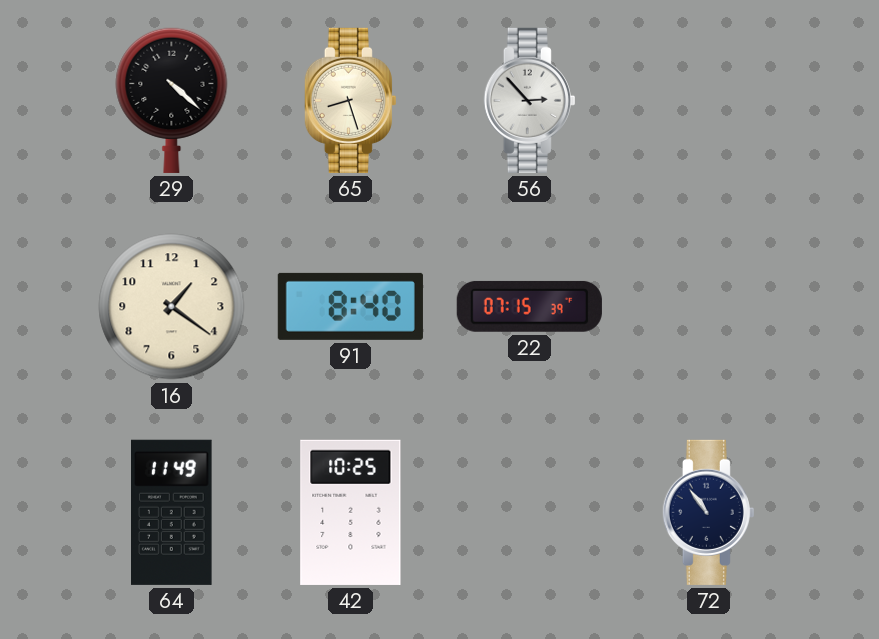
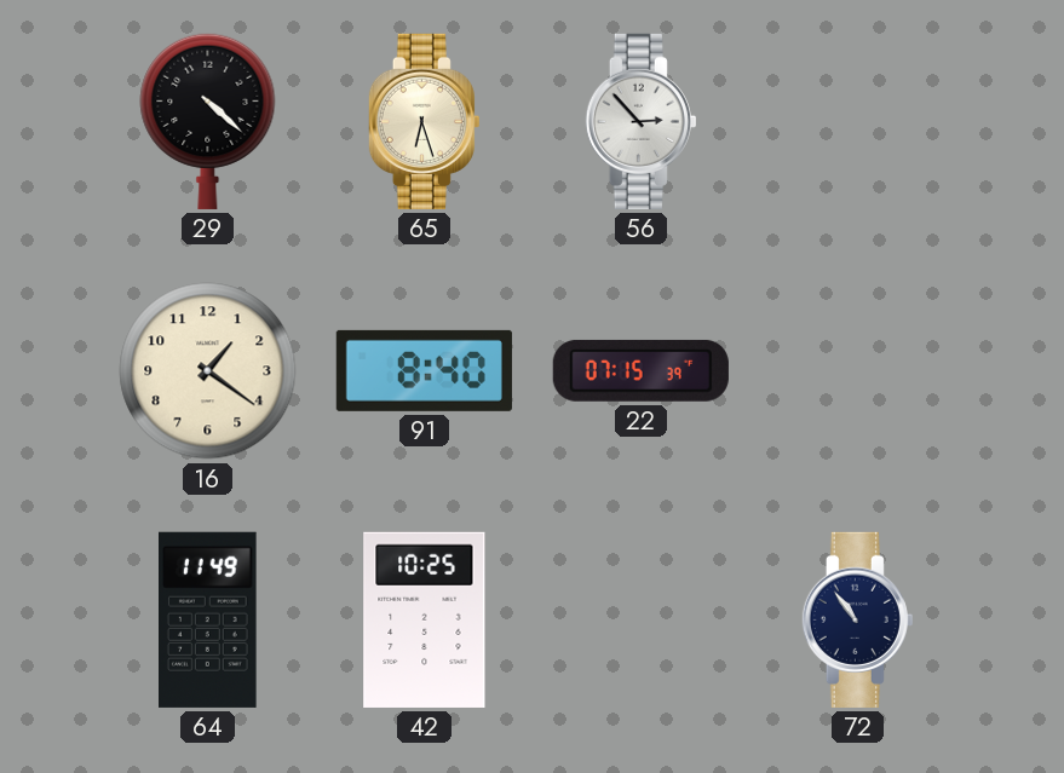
65: 8:27 -> 6:27 (424, 121)
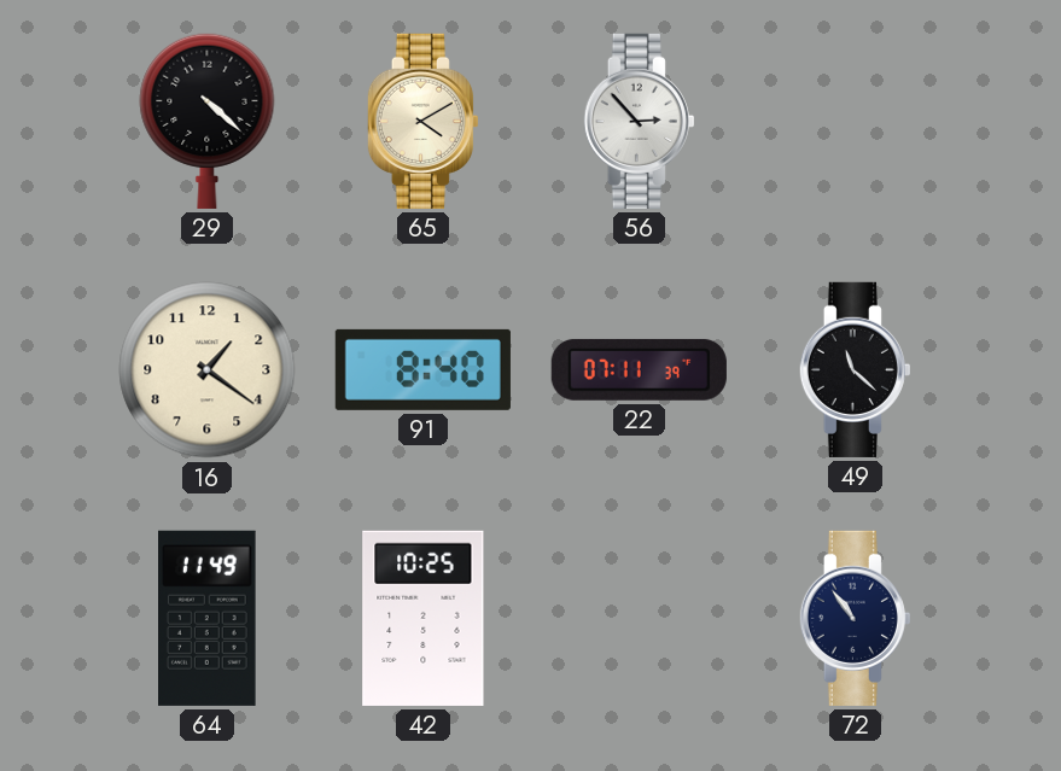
65: 6:27 -> 4:10 (422, 121)
22: 07:15 -> 07:11 (639, 369)
49: none -> 11:22 (855, 369)
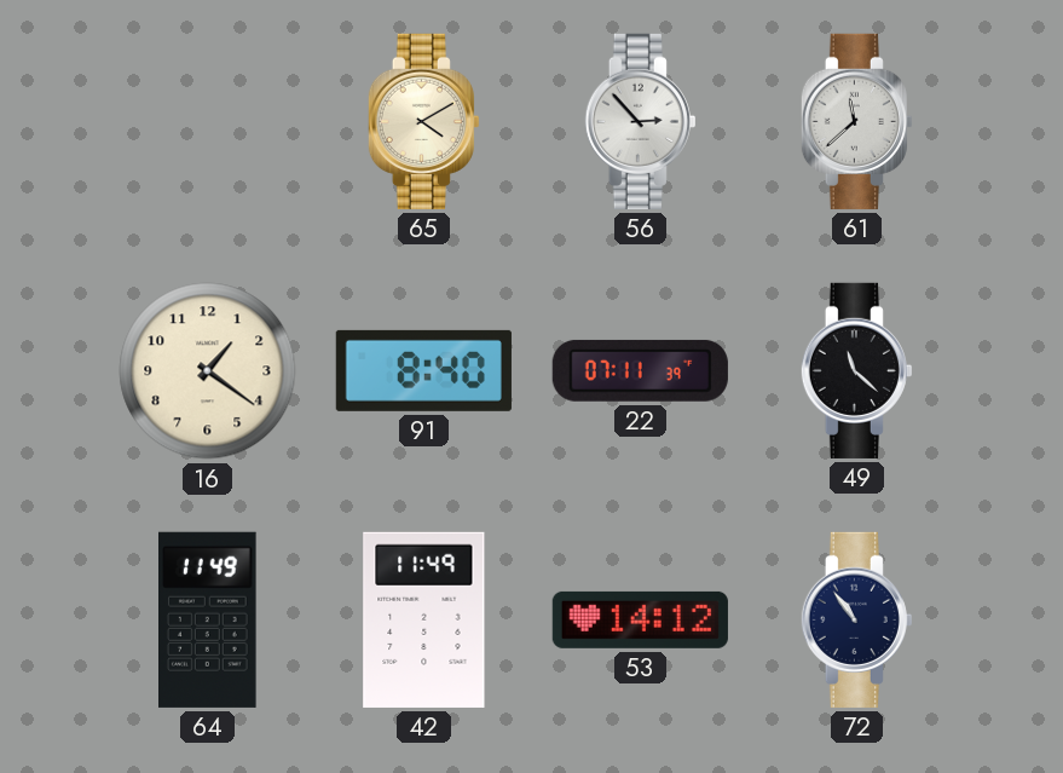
29: 4:22 -> none (208, 121)
61: none -> 11:38 (856, 121)
42: 10:25 -> 11:49 (424, 619)
53: none -> 14:12 (640, 619)
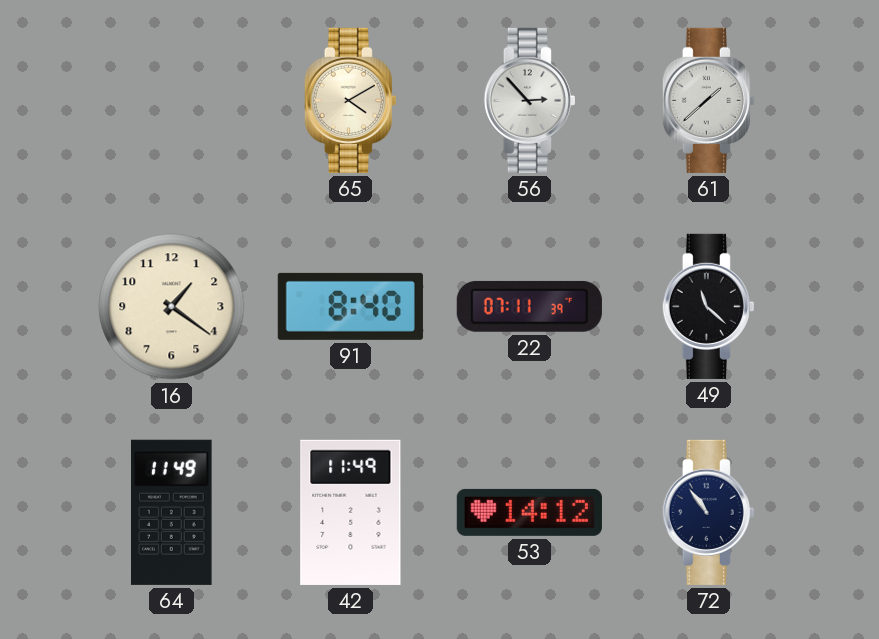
61: 11:38 -> 1:38 (708, 100)
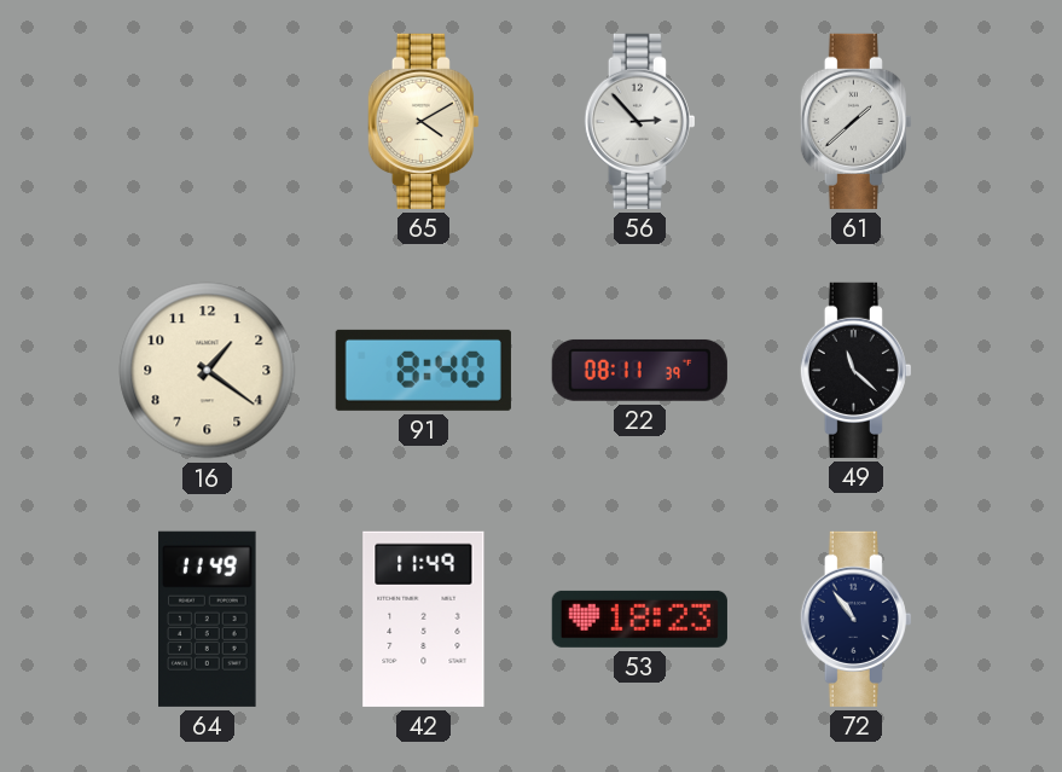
22: 07:11 -> 08:11 (639, 370)
53: 14:12 -> 18:23 (639, 619)
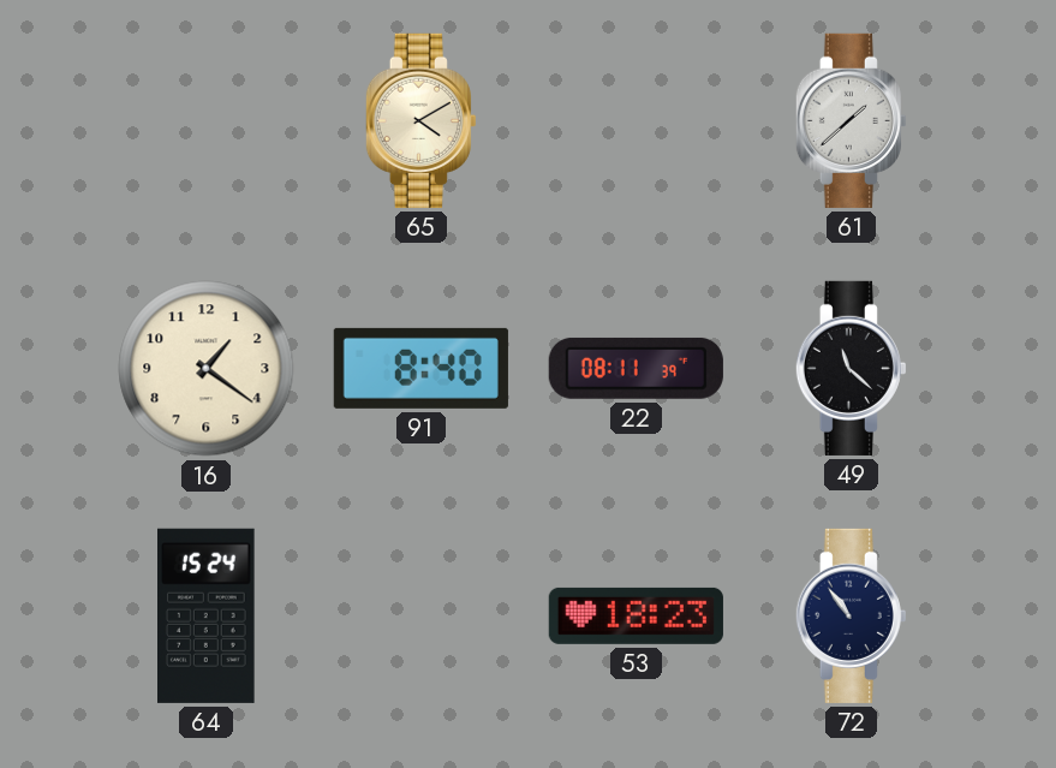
56: 2:53 -> none (639, 121)
64: 11:49 -> 15:24 (207, 615)
42: 11:49 -> none (424, 619)
